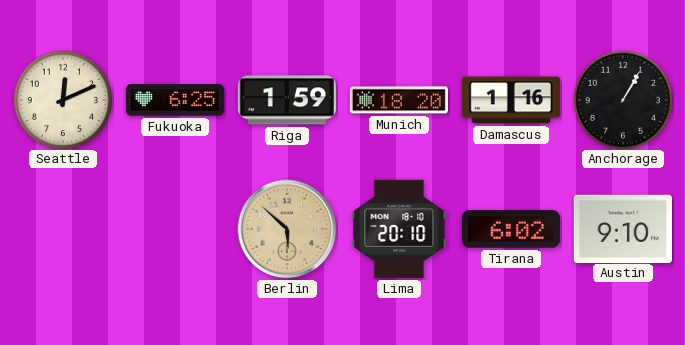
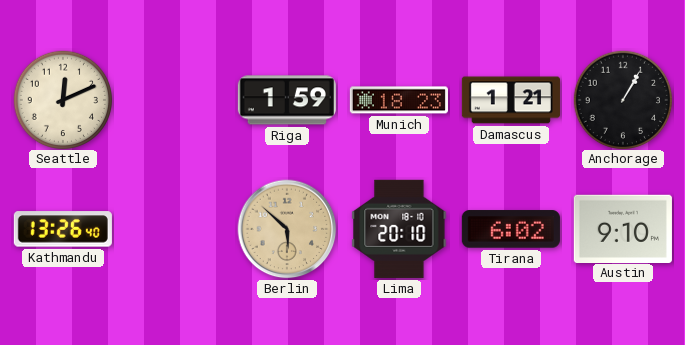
Fukuoka: 6:25 -> none (175, 100)
Munich: 18:20 -> 18:23 (399, 100)
Damascus: 1:16 -> 1:21 (511, 100)
Kathmandu: none -> 13:26 (63, 229)
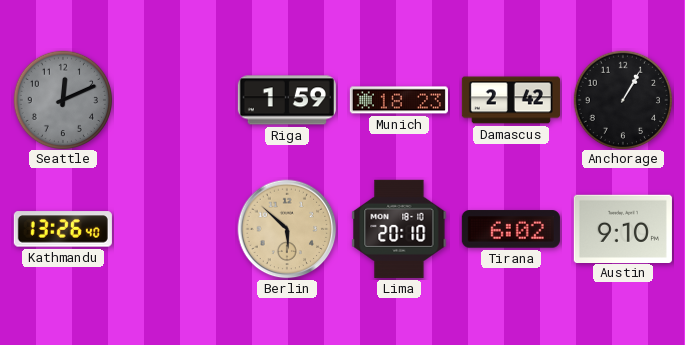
Seattle dial: cream -> grey (62, 99)
Damascus: 1:21 -> 2:42 (511, 100)
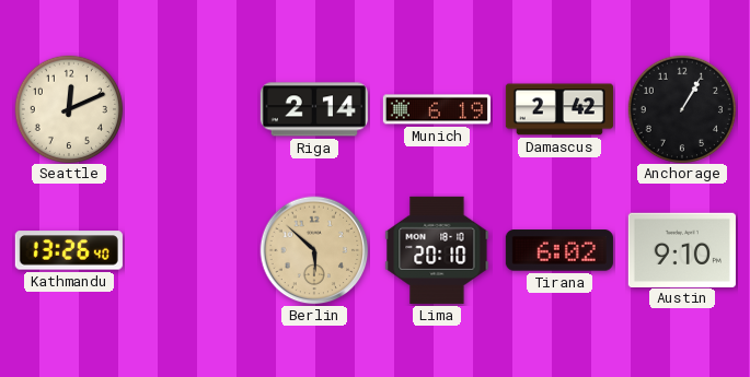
Seattle dial: grey -> cream (68, 108)
Riga: 1:59 -> 2:14 (314, 109)
Munich: 18:23 -> 6:19 (437, 109)
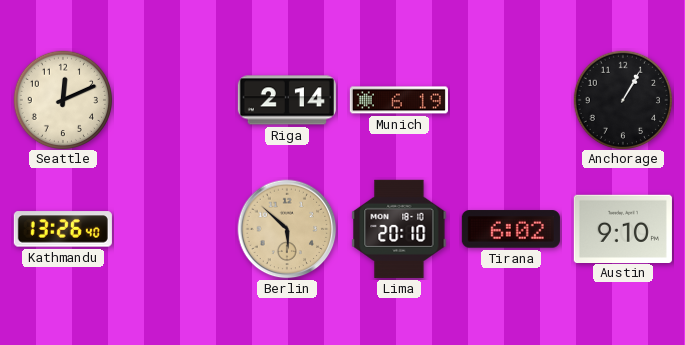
Damascus: 2:42 -> none (559, 109)
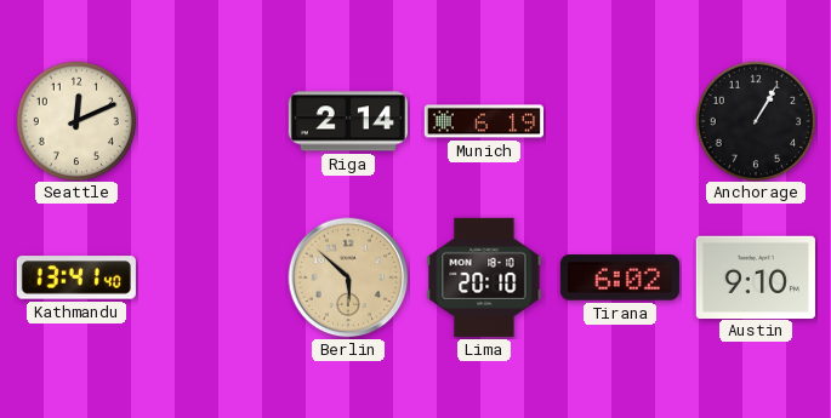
Kathmandu: 13:26 -> 13:41 (76, 277)
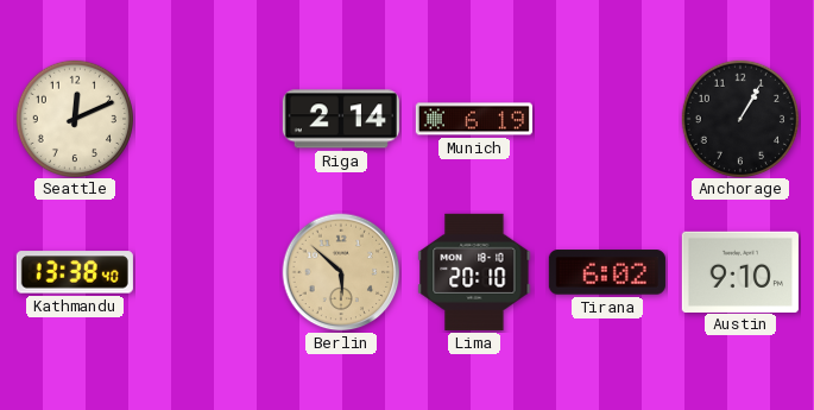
Kathmandu: 13:41 -> 13:38 (75, 272)
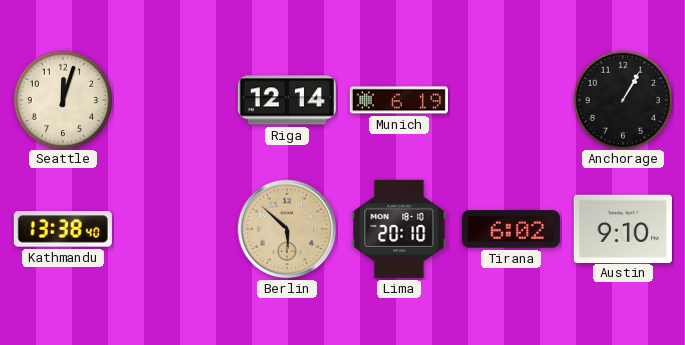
Seattle: 12:11 -> 12:03 (62, 99)
Riga: 2:14 -> 12:14 (287, 100)
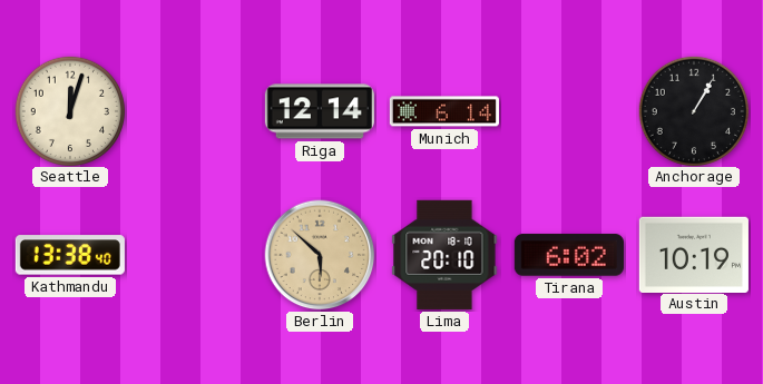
Munich: 6:19 -> 6:14 (444, 111)
Austin: 9:10 -> 10:19 (694, 254)
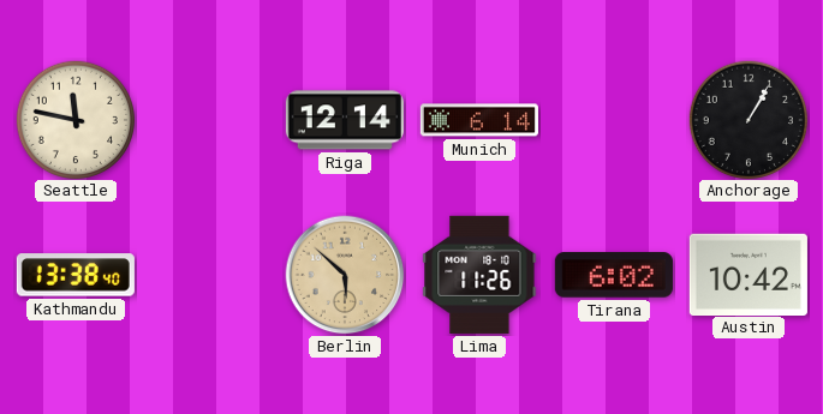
Seattle: 12:03 -> 11:47 (74, 119)
Lima: 20:10 -> 11:26 (479, 275)
Austin: 10:19 -> 10:42 (749, 274)
